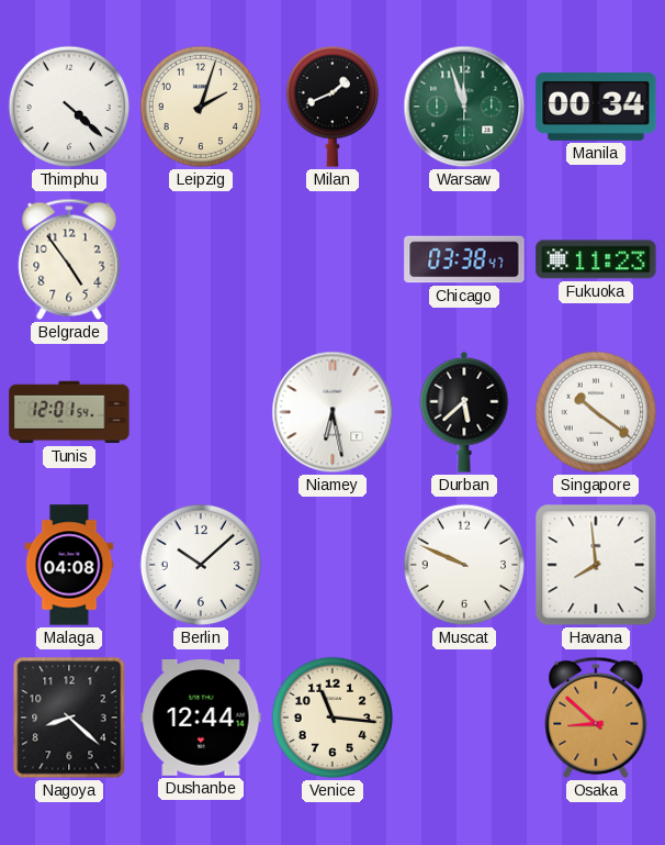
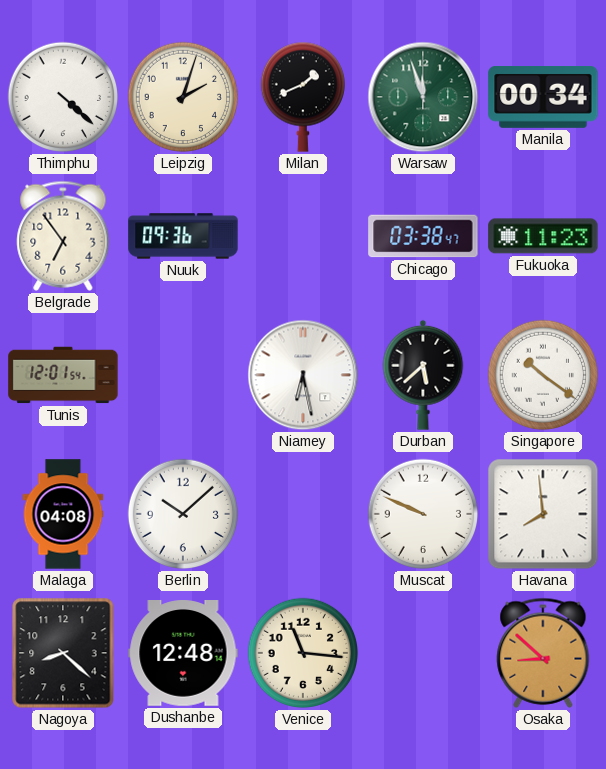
Belgrade: 4:54 -> 6:54 (63, 236)
Nuuk: none -> 09:36 (183, 236)
Dushanbe: 12:44 -> 12:48 (183, 654)
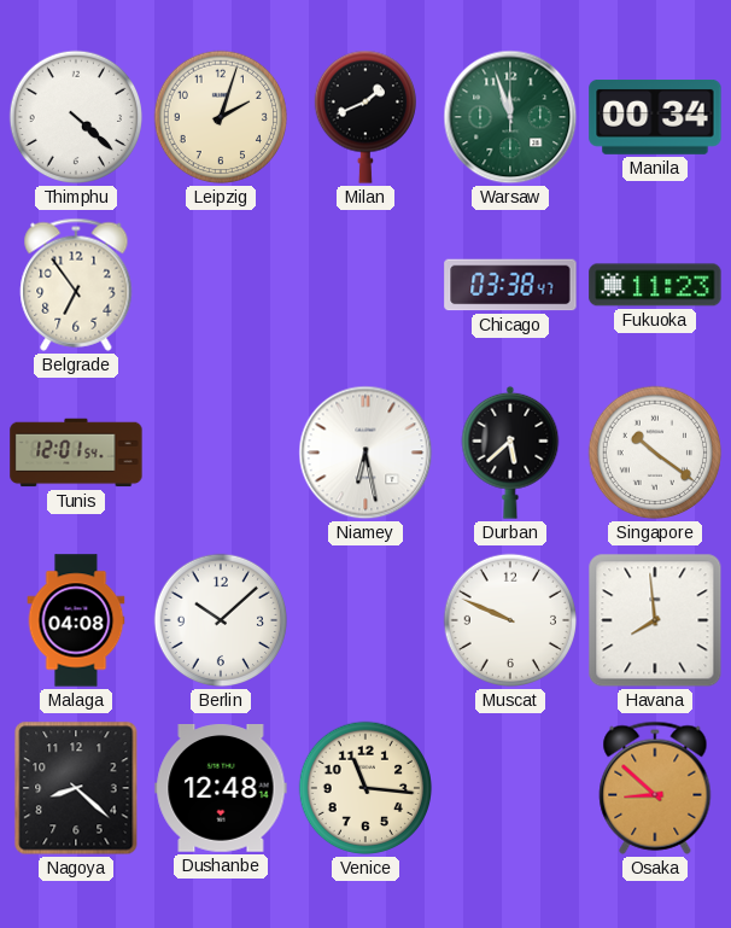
Nuuk: 09:36 -> none (183, 236)
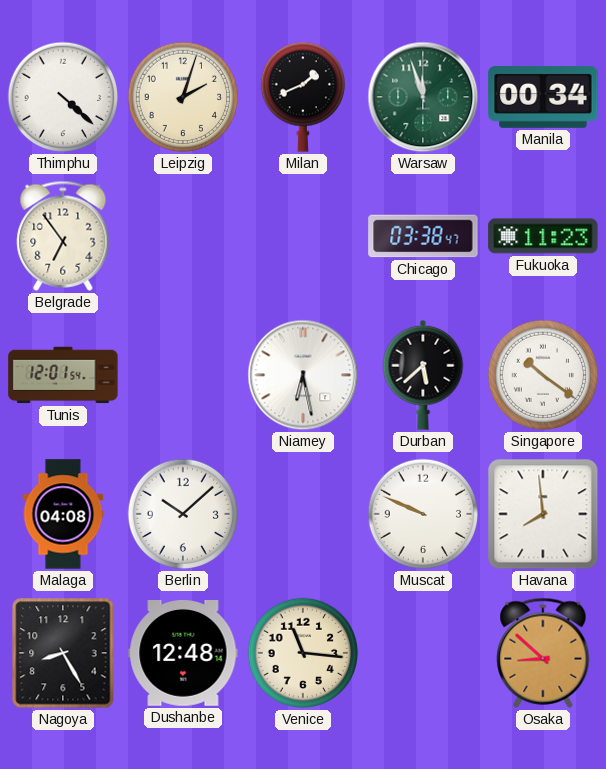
Nagoya: 8:22 -> 8:25 (63, 653)
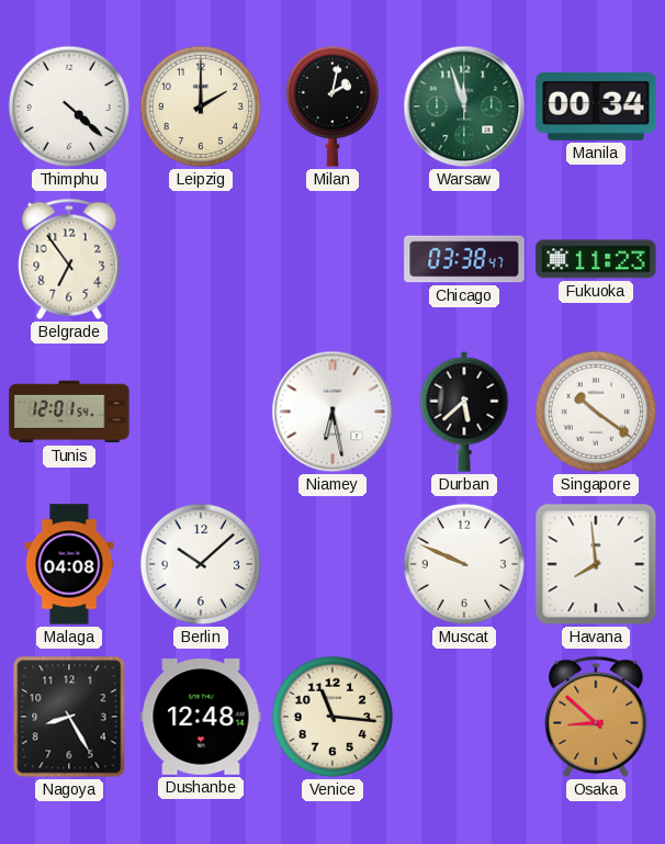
Leipzig: 2:03 -> 2:00 (201, 106)
Milan: 1:41 -> 2:02 (331, 106)
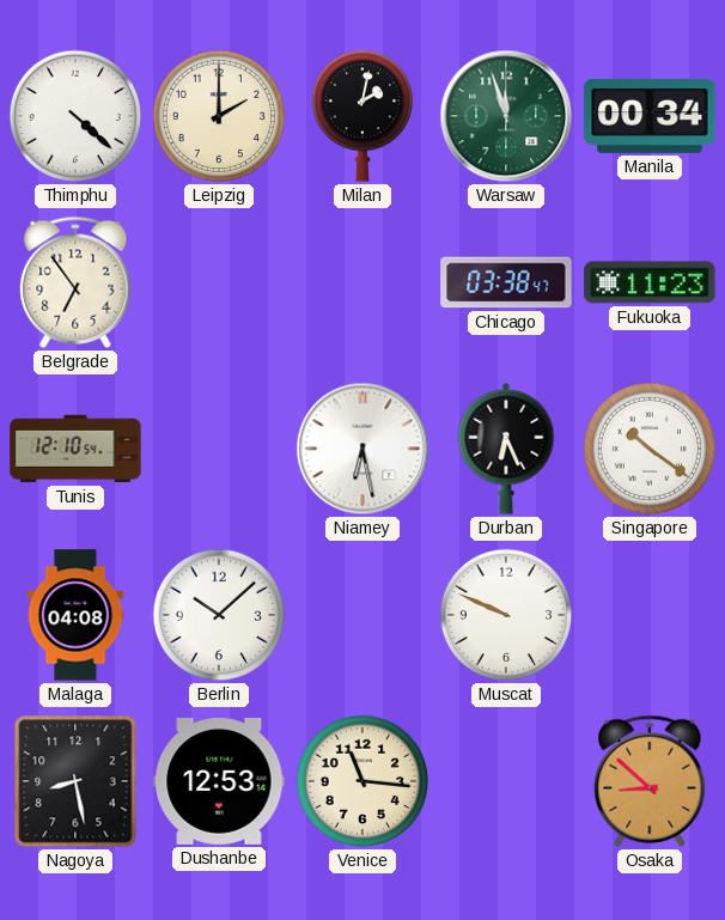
Tunis: 12:01 -> 12:10 (75, 449)
Durban: 5:38 -> 6:26 (506, 449)
Havana: 7:59 -> none (596, 564)
Nagoya: 8:25 -> 8:28 (75, 781)
Dushanbe: 12:48 -> 12:53 (219, 782)
